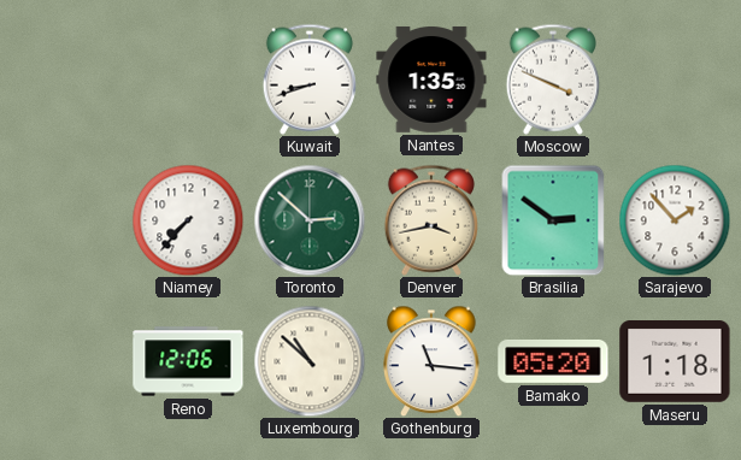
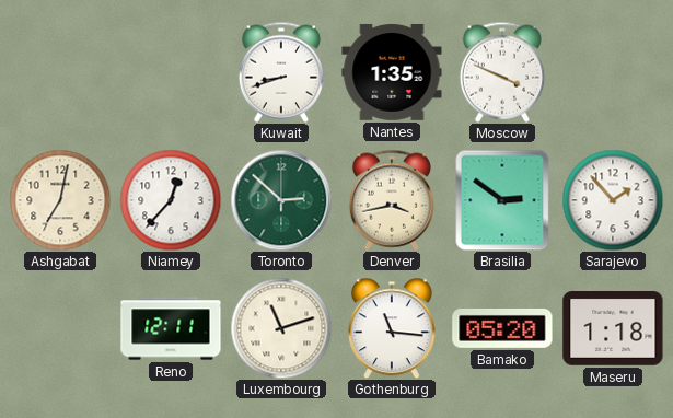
Ashgabat: none -> 7:02 (60, 200)
Niamey: 7:37 -> 12:37 (171, 200)
Reno: 12:06 -> 12:11 (171, 328)
Luxembourg: 10:52 -> 11:12 (281, 328)
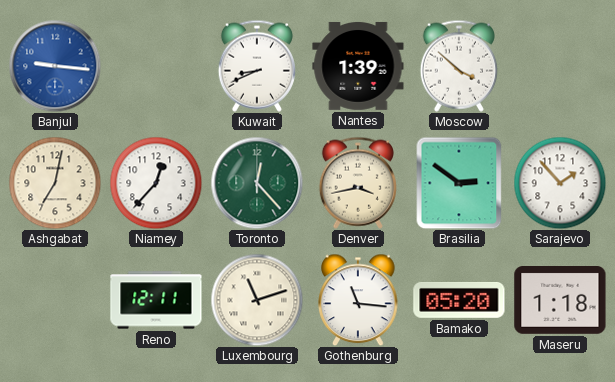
Banjul: none -> 9:16 (55, 66)
Kuwait: 8:42 -> 8:41 (257, 66)
Nantes: 1:35 -> 1:39 (358, 66)
Moscow: 3:49 -> 3:52 (459, 66)
Toronto: 2:52 -> 12:23 (257, 183)
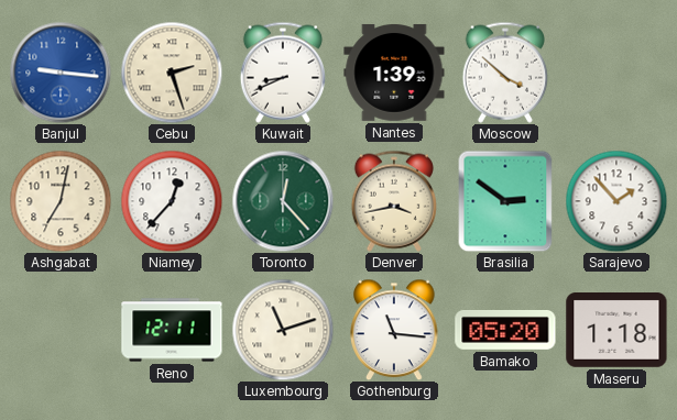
Cebu: none -> 2:27 (172, 73)
